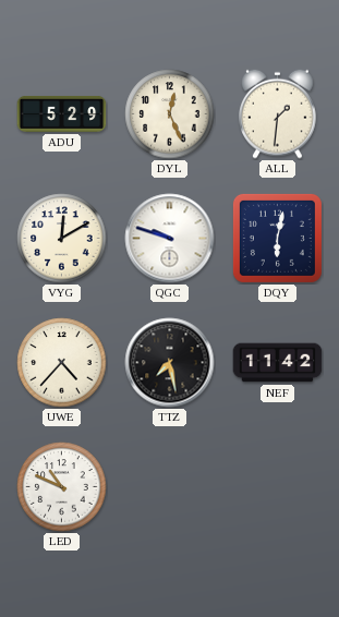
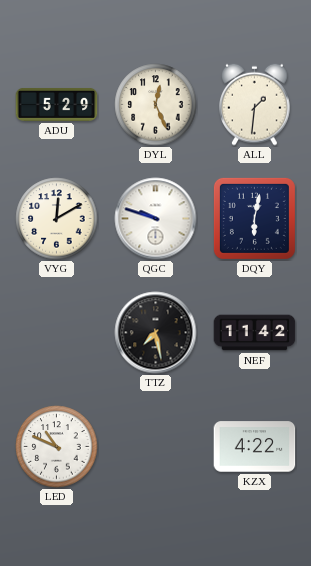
UWE: 4:37 -> none (62, 363)
KZX: none -> 4:22 (255, 447)
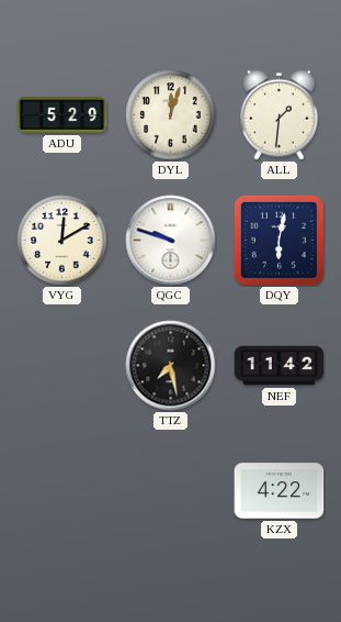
DYL: 12:26 -> 12:03 (171, 115)
LED: 10:49 -> none (57, 447)
